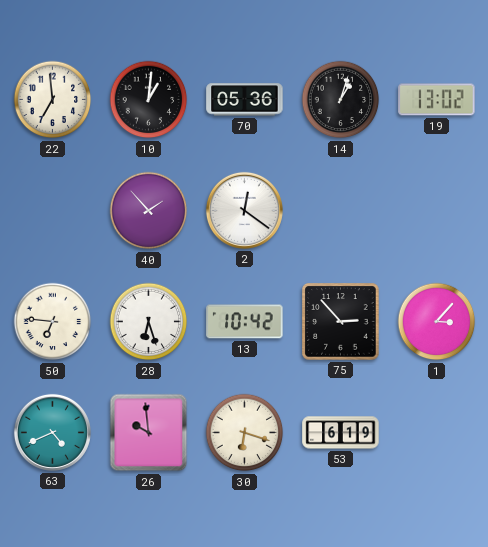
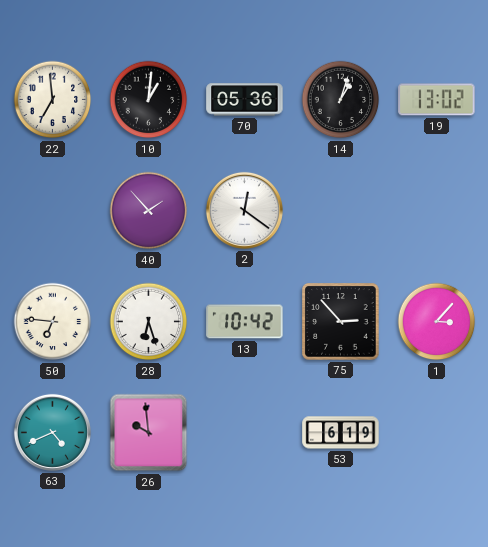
30: 6:18 -> none (245, 433)
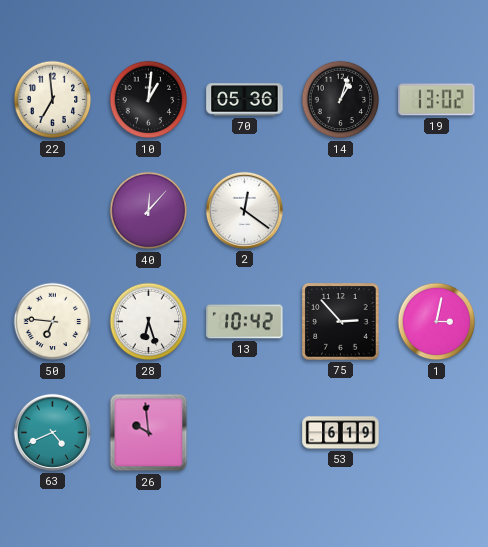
40: 1:53 -> 12:07 (149, 211)
1: 3:07 -> 3:02 (437, 322)
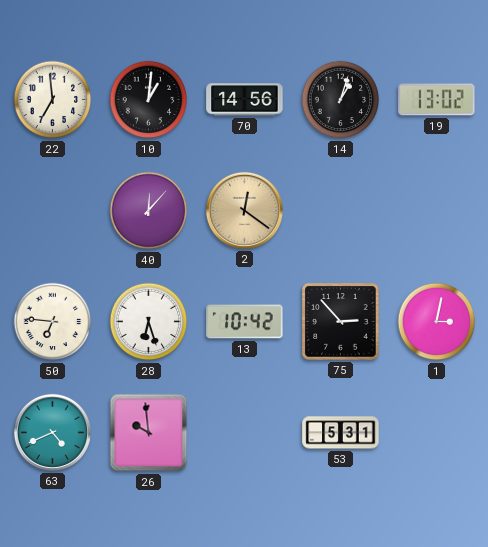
70: 05:36 -> 14:56 (245, 100)
2 dial: white -> champagne (244, 210)
53: 6:19 -> 5:31 (341, 433)
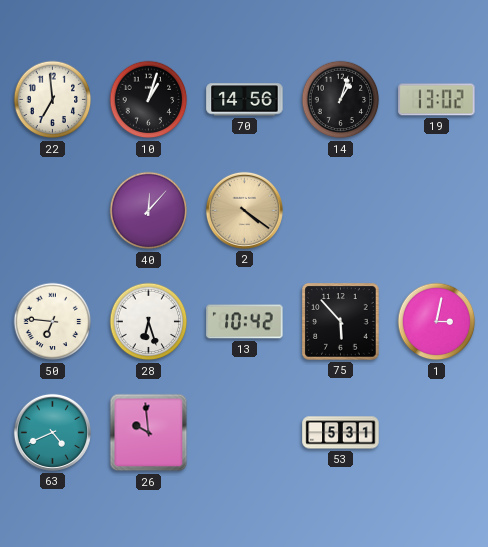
10: 1:01 -> 1:03 (149, 100)
2: 12:21 -> 4:21 (244, 210)
75: 2:53 -> 5:53 (341, 322)
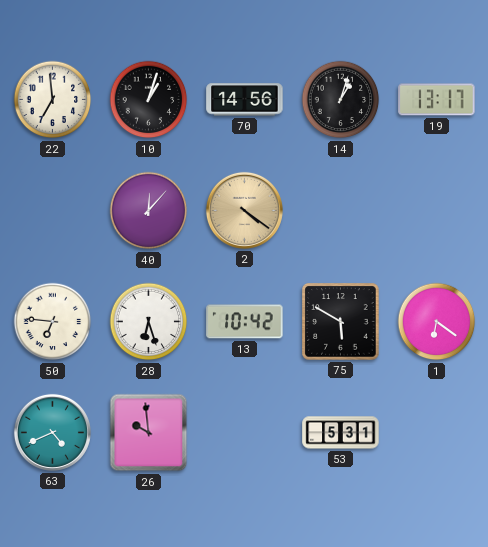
19: 13:02 -> 13:17 (437, 100)
75: 5:53 -> 5:50 (341, 322)
1: 3:02 -> 6:21 (437, 322)
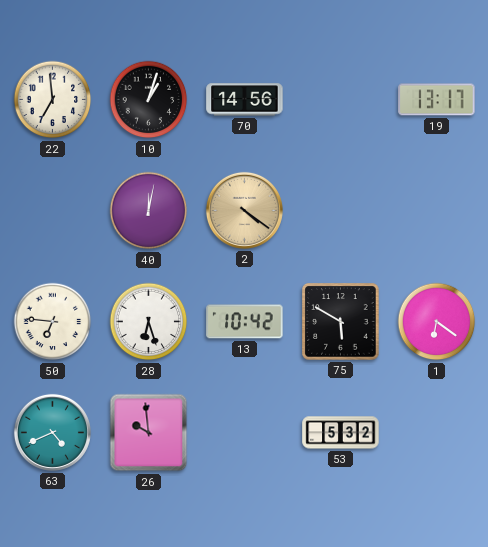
14: 1:03 -> none (341, 100)
40: 12:07 -> 12:02 (149, 211)
53: 5:31 -> 5:32 (341, 433)
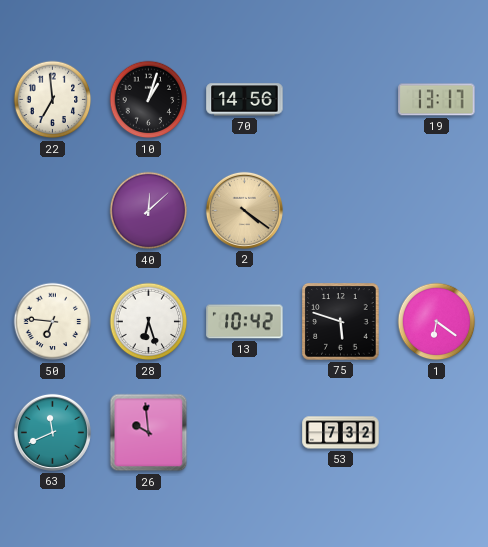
40: 12:02 -> 12:08 (149, 211)
75: 5:50 -> 5:48 (341, 322)
63: 4:41 -> 11:41 (52, 432)
53: 5:32 -> 7:32 (341, 433)
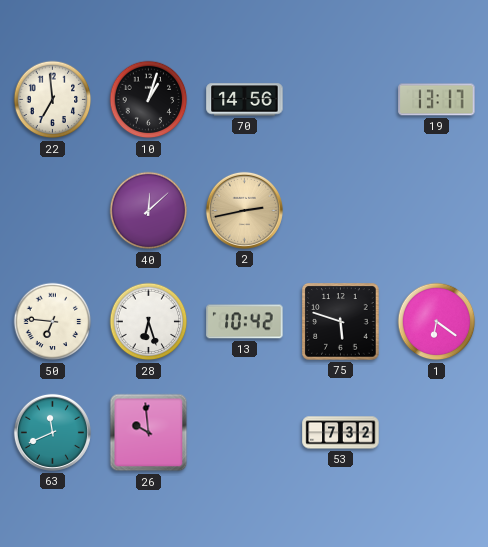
2: 4:21 -> 2:43 (244, 210)
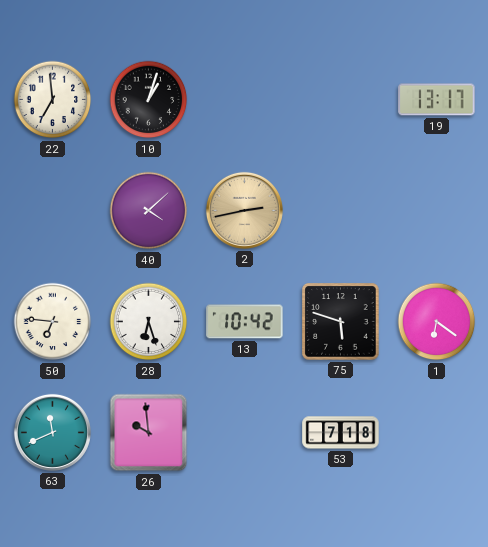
70: 14:56 -> none (245, 100)
40: 12:08 -> 4:08 (149, 211)
53: 7:32 -> 7:18 (341, 433)
